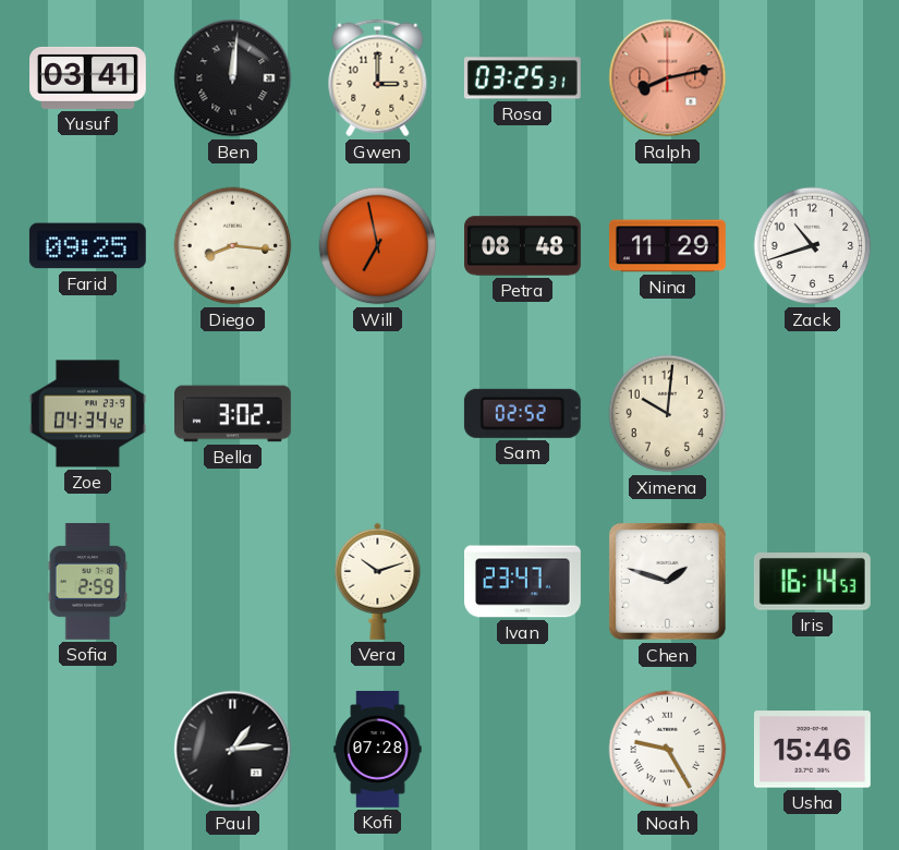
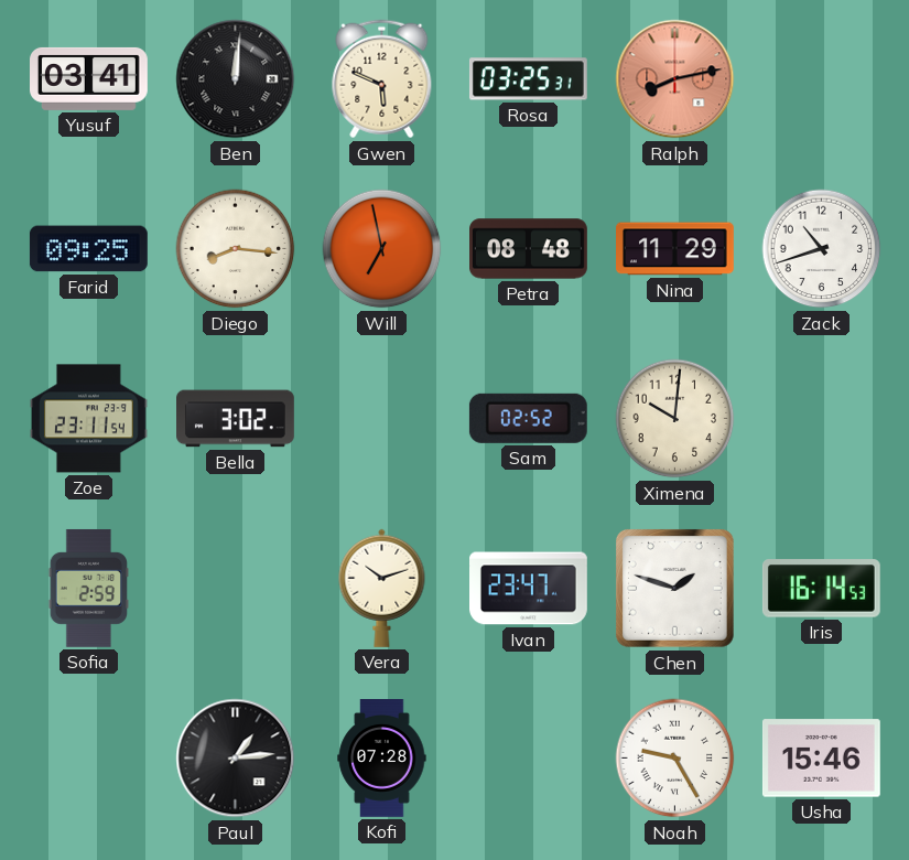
Gwen: 3:00 -> 5:49 (382, 79)
Zoe: 04:34 -> 23:11 (89, 419)
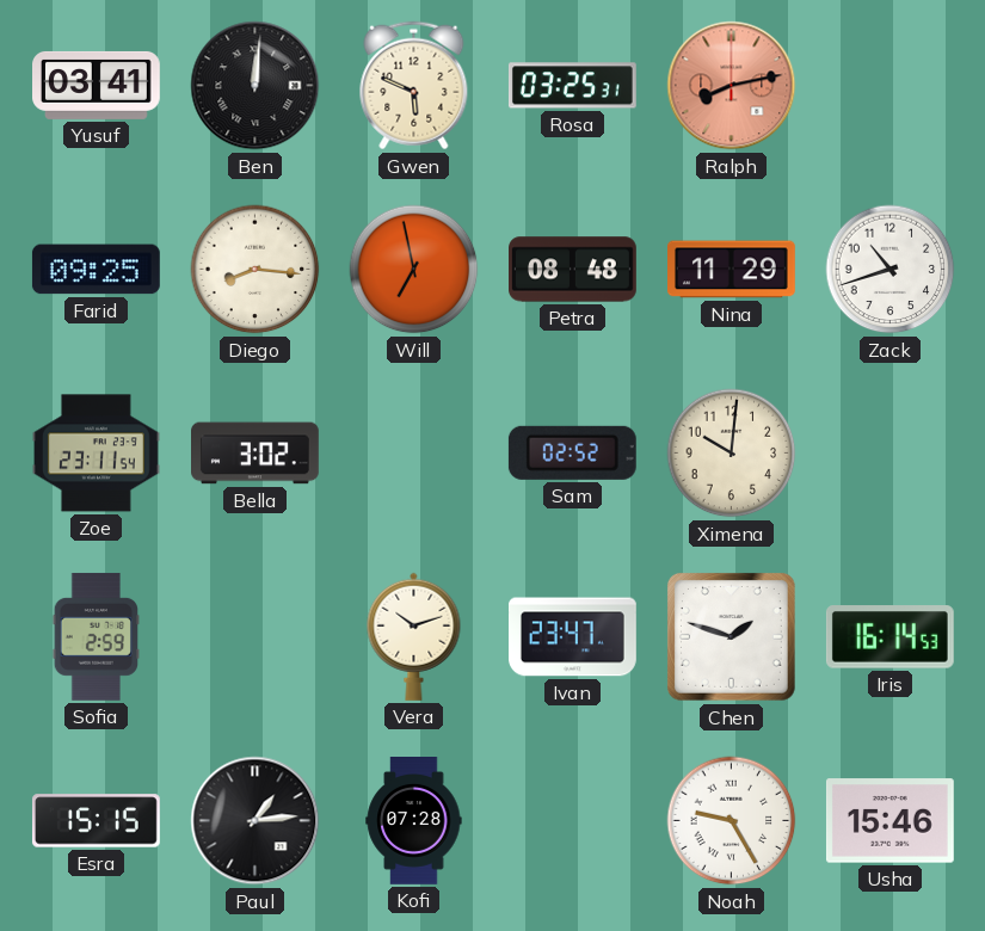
Esra: none -> 15:15 (96, 821)
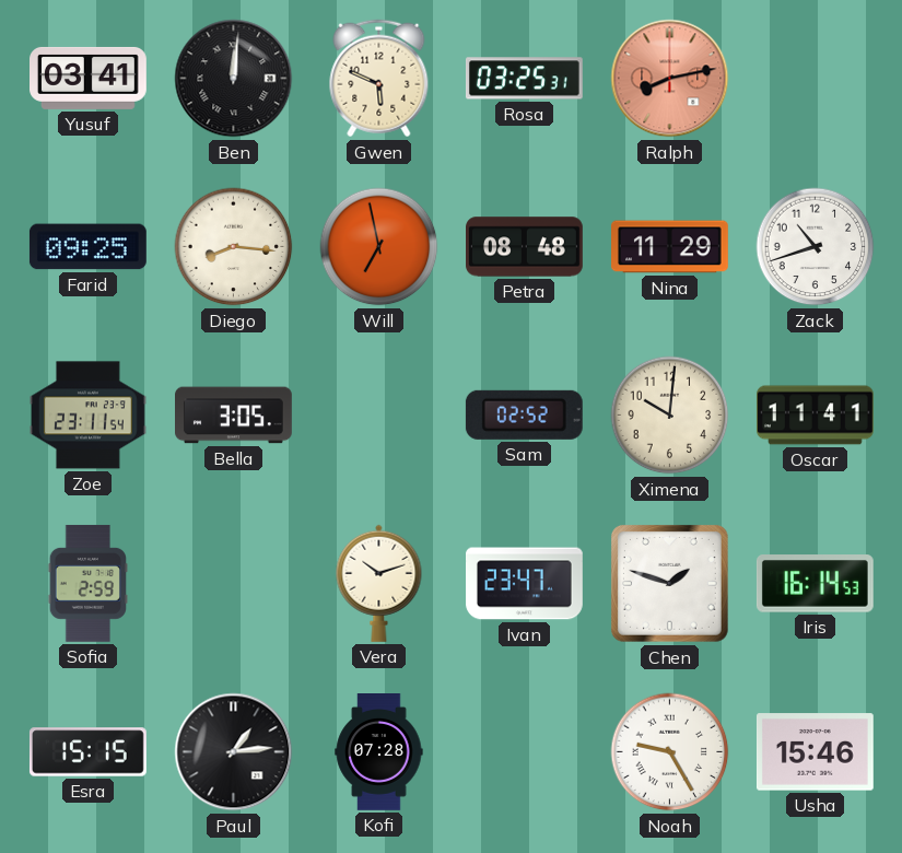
Bella: 3:02 -> 3:05 (234, 416)
Oscar: none -> 11:41 (816, 416)
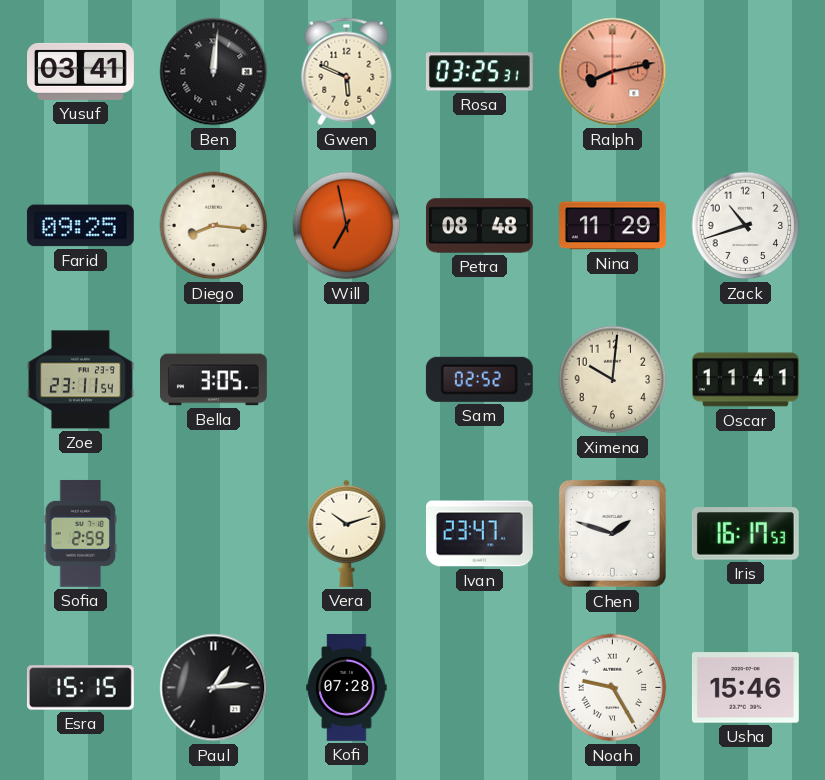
Iris: 16:14 -> 16:17 (745, 534)
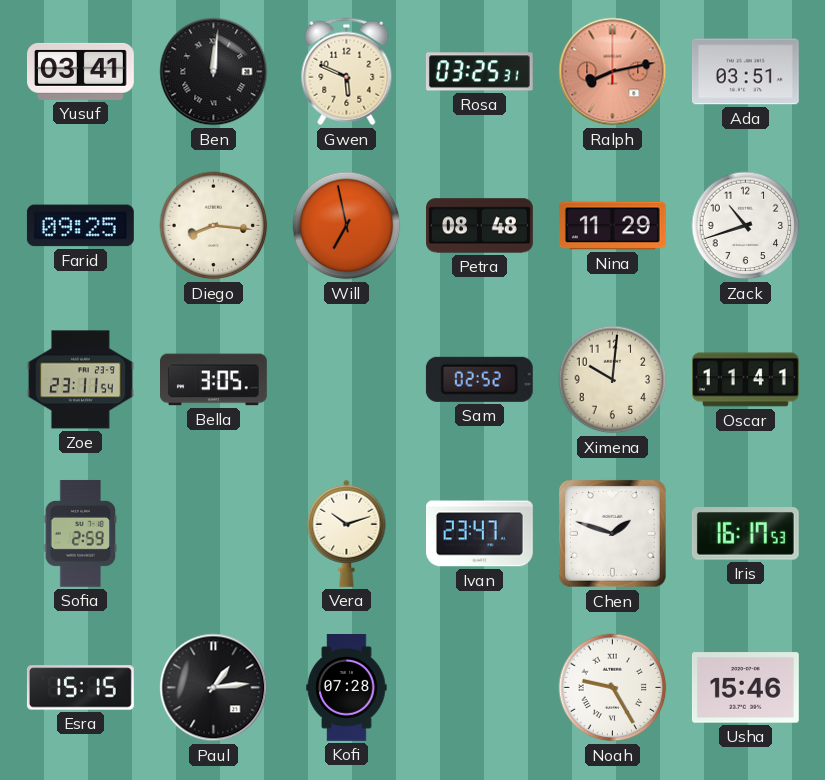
Ada: none -> 03:51 (745, 72)
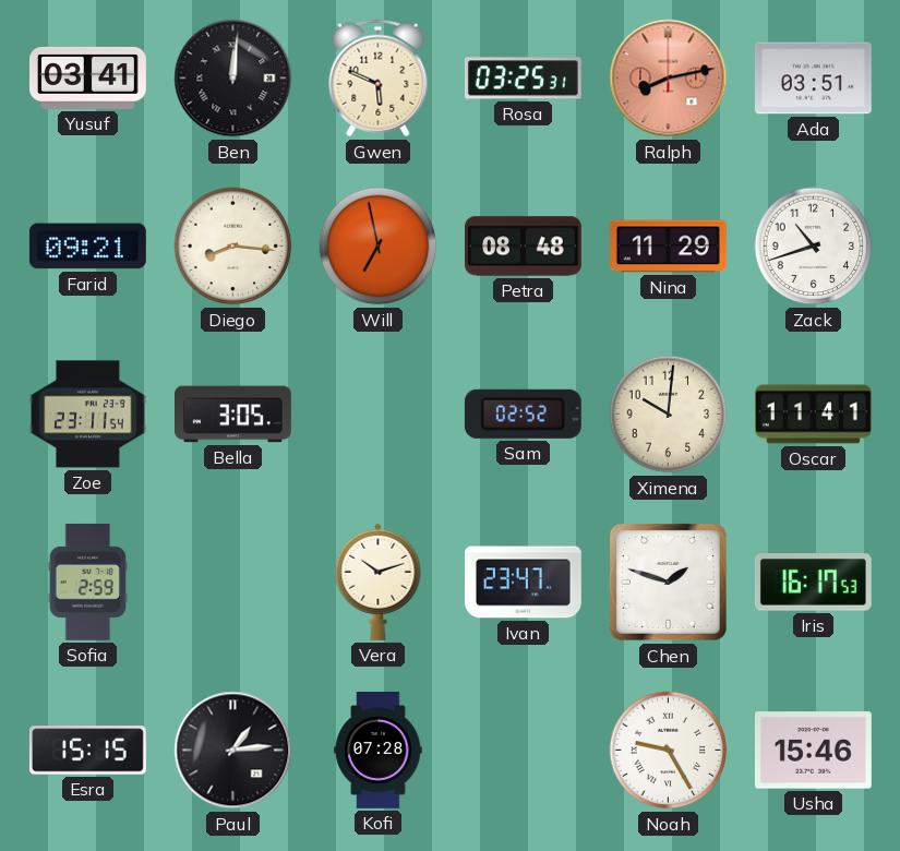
Farid: 09:25 -> 09:21 (87, 247)
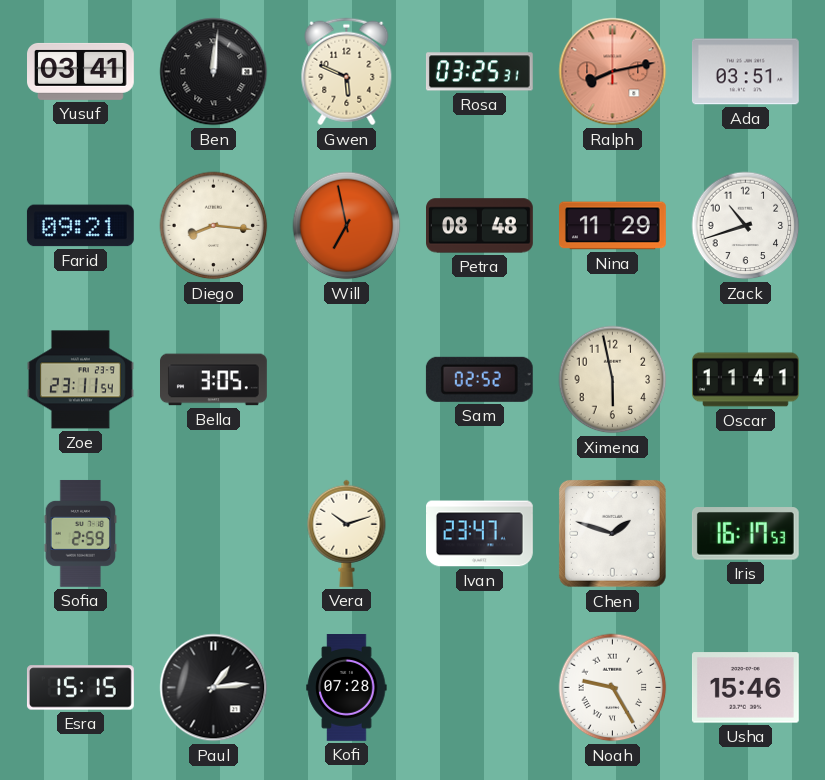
Ximena: 10:01 -> 5:58 (613, 380)
